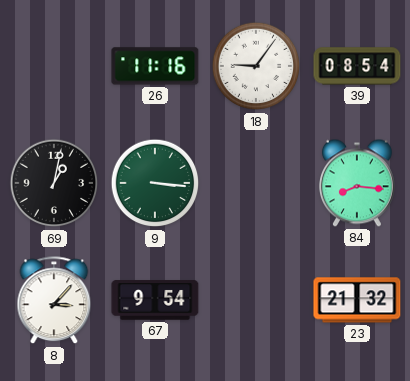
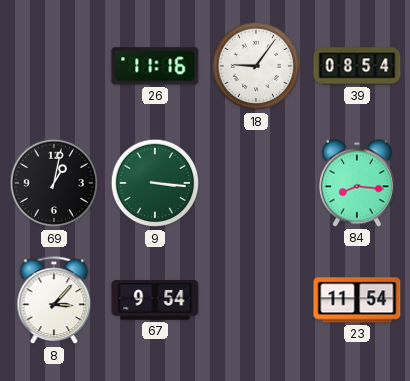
23: 21:32 -> 11:54 (357, 300)
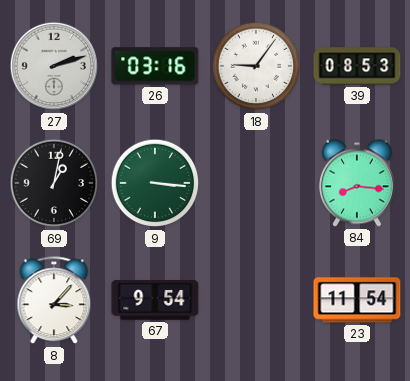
27: none -> 2:12 (54, 66)
26: 11:16 -> 03:16 (155, 66)
39: 08:54 -> 08:53 (357, 66)
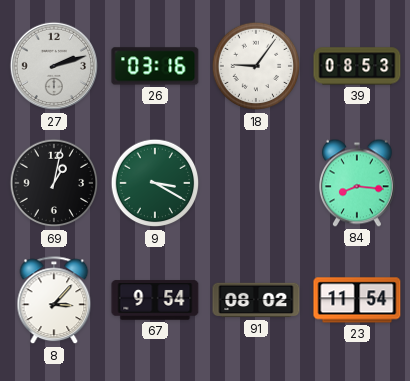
9: 3:16 -> 3:20 (155, 183)
91: none -> 08:02 (256, 300)
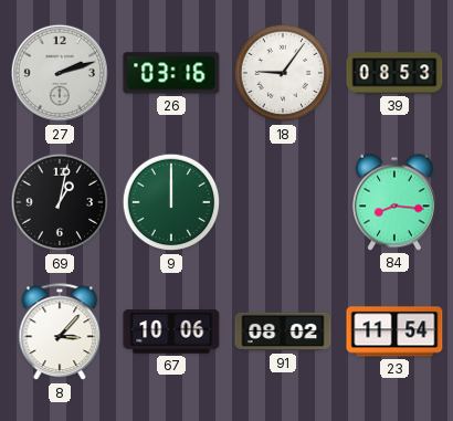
9: 3:20 -> 12:00 (171, 202)
67: 9:54 -> 10:06 (171, 331)
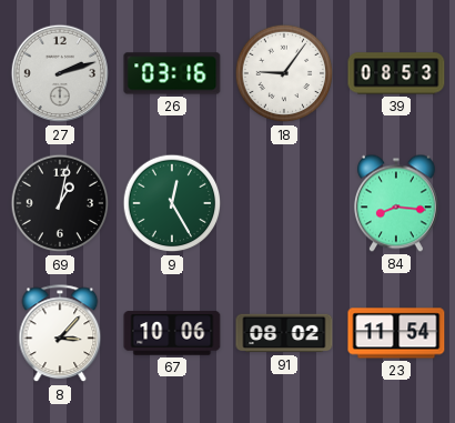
9: 12:00 -> 12:25 (172, 203)
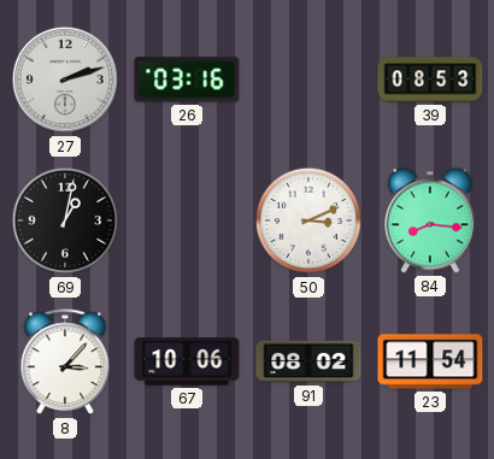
18: 9:06 -> none (284, 73)
9: 12:25 -> none (172, 203)
50: none -> 3:11 (308, 220)
